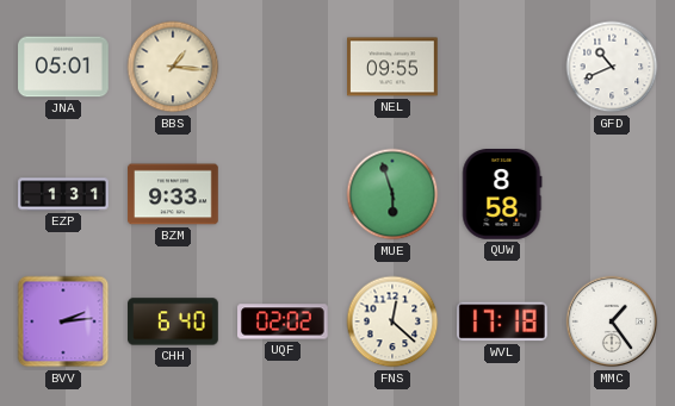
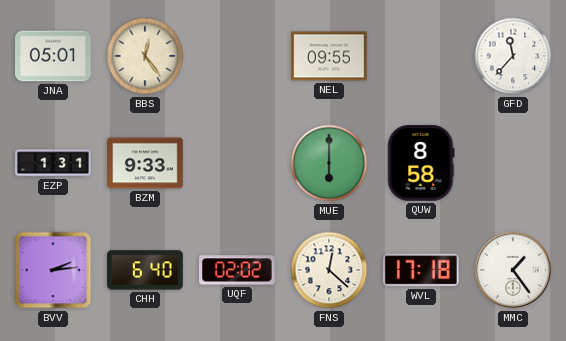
BBS: 1:16 -> 12:24 (145, 56)
GFD: 10:41 -> 11:37 (513, 56)
MUE: 5:57 -> 6:00 (329, 163)
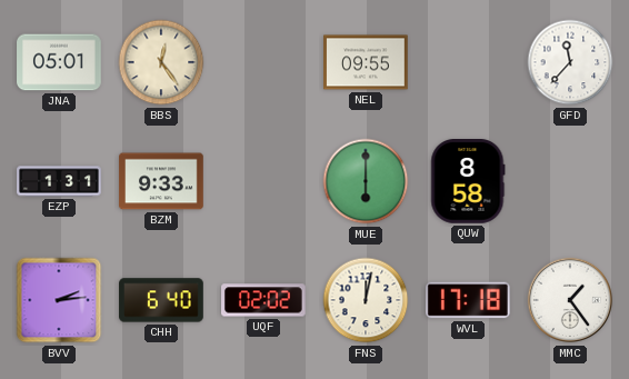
FNS: 12:22 -> 12:02 (366, 300)
